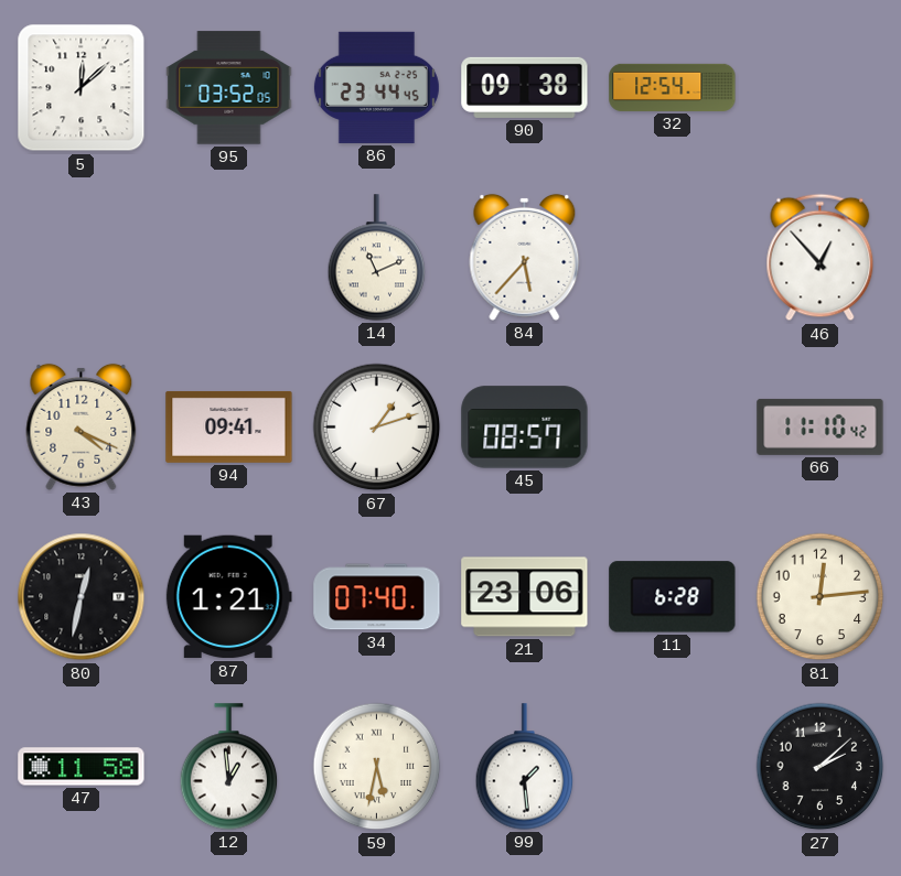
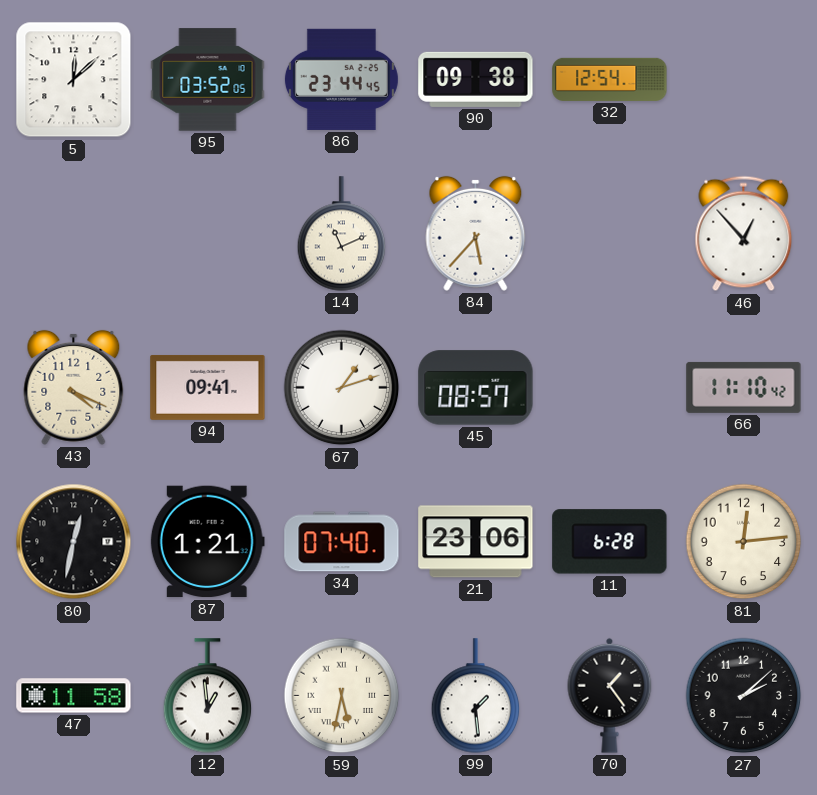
70: none -> 1:24 (610, 695)
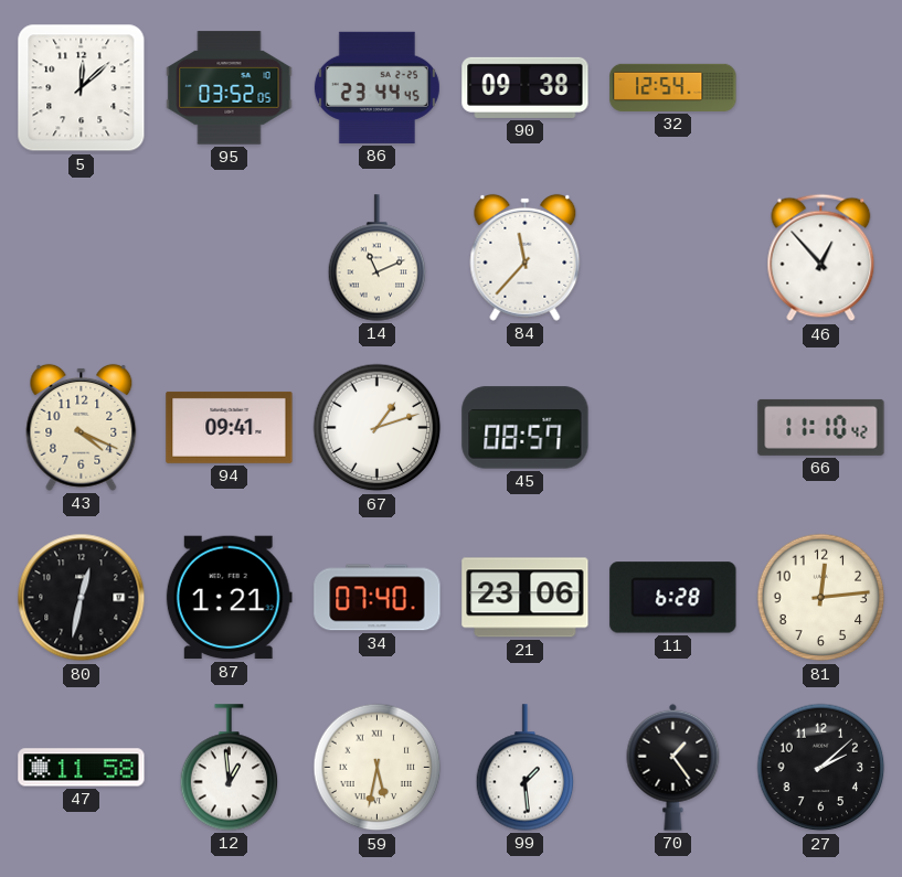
84: 5:37 -> 11:37 (526, 257)
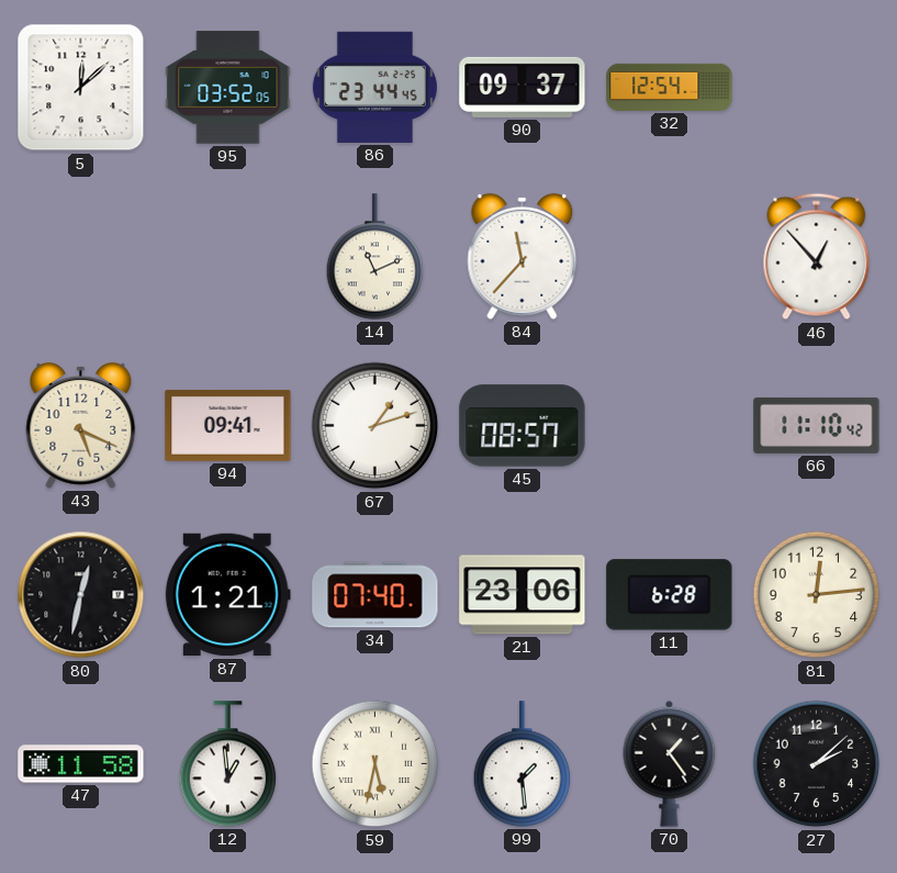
90: 09:38 -> 09:37 (523, 87)
43: 4:19 -> 5:19 (81, 425)
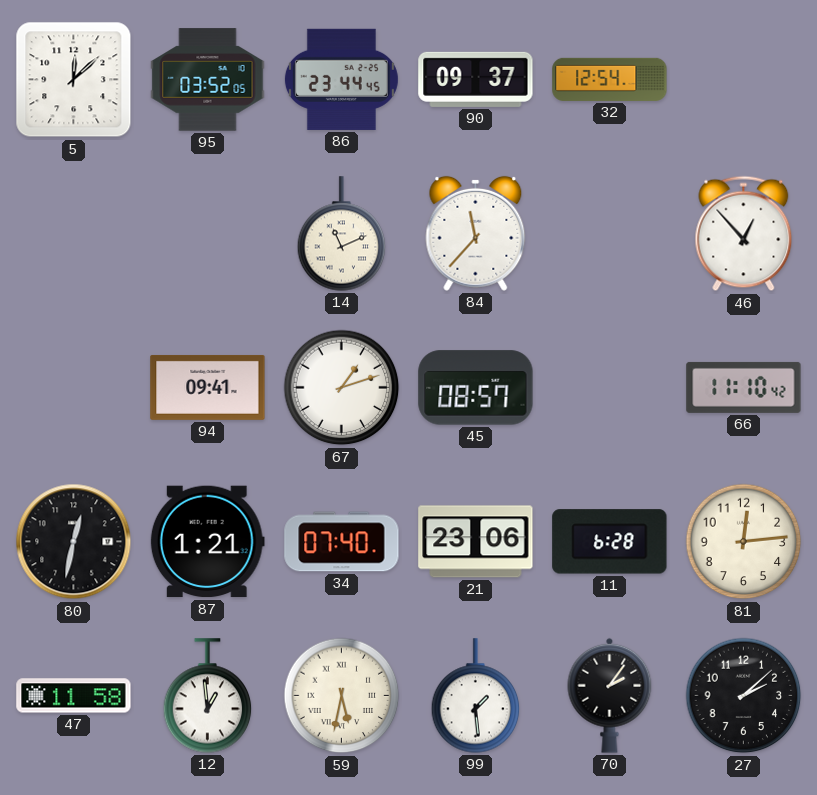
43: 5:19 -> none (81, 425)
70: 1:24 -> 2:06 (610, 695)
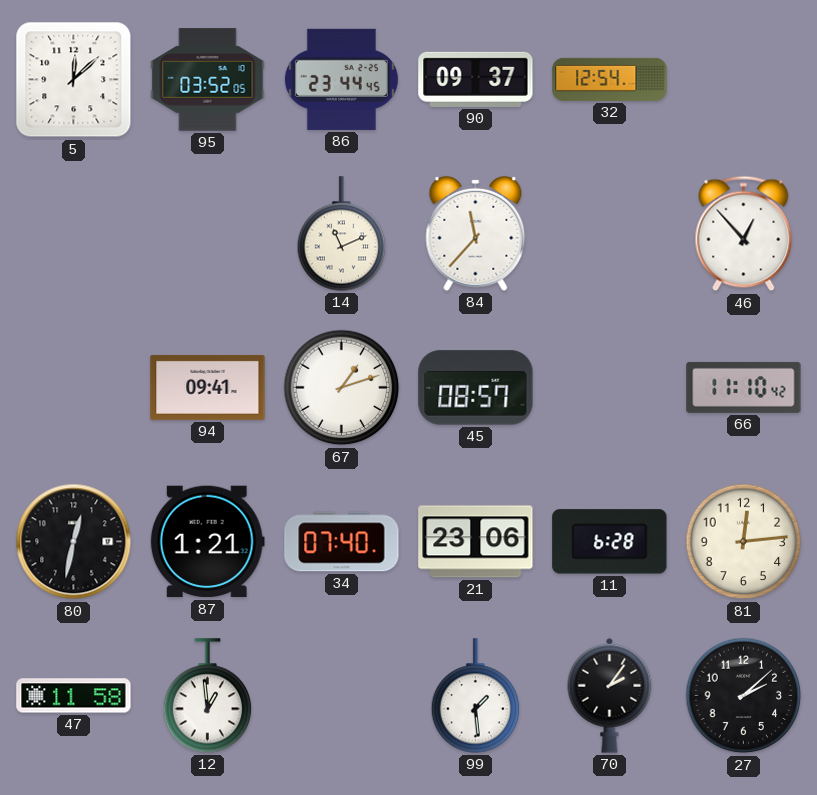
59: 5:32 -> none (342, 696)
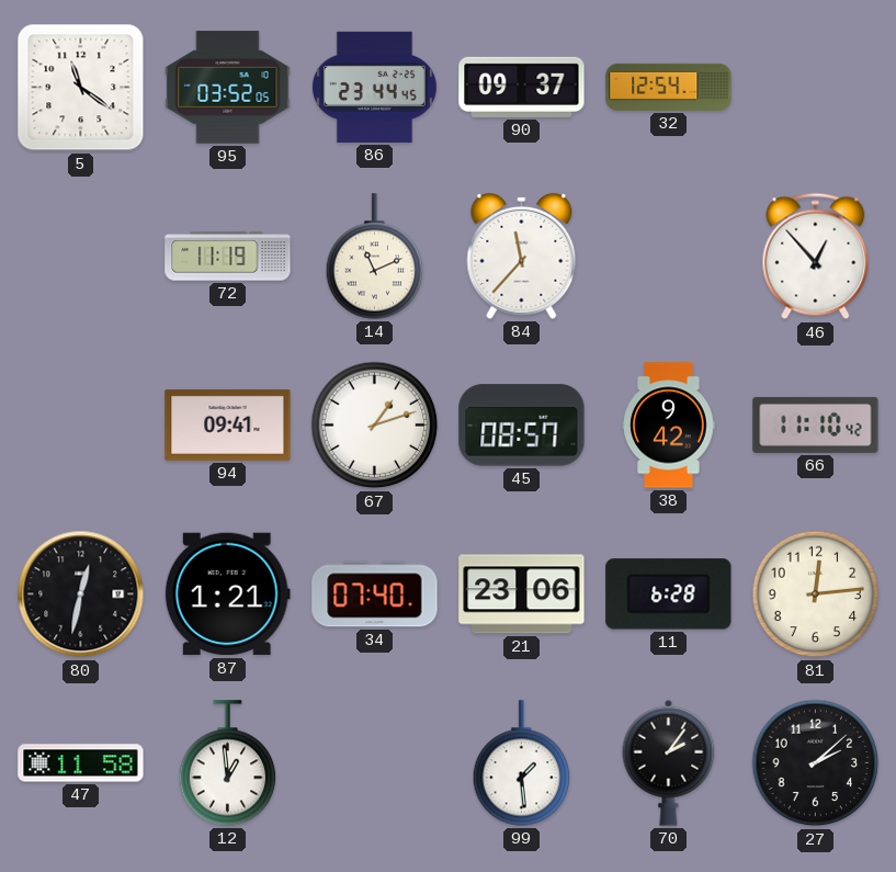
5: 12:08 -> 11:21 (81, 88)
72: none -> 11:19 (228, 257)
38: none -> 9:42 (669, 426)
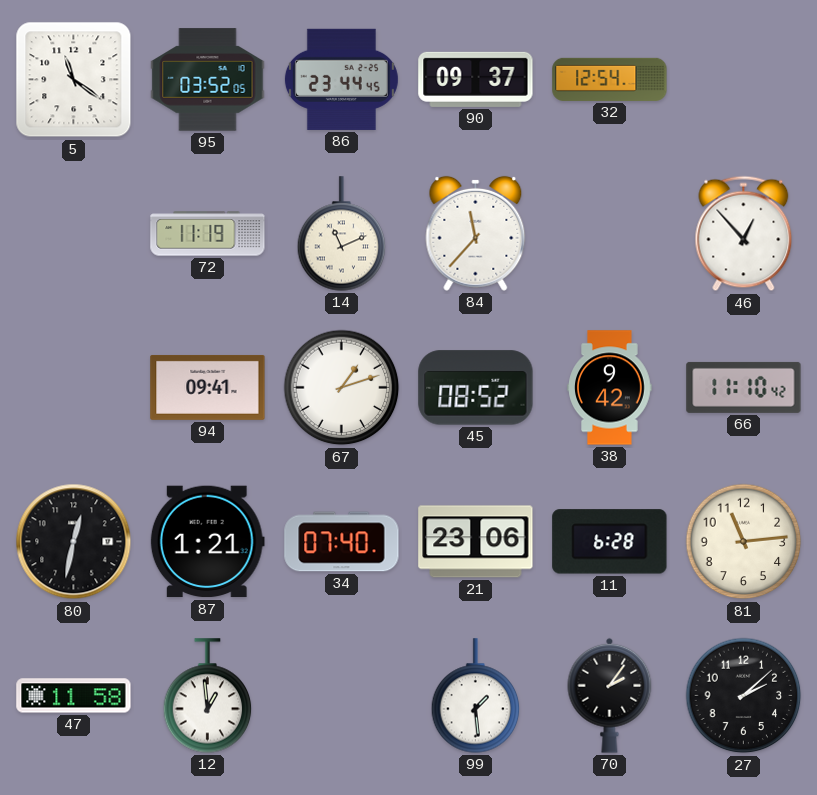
45: 08:57 -> 08:52 (476, 388)
81: 12:14 -> 11:14 (744, 542)
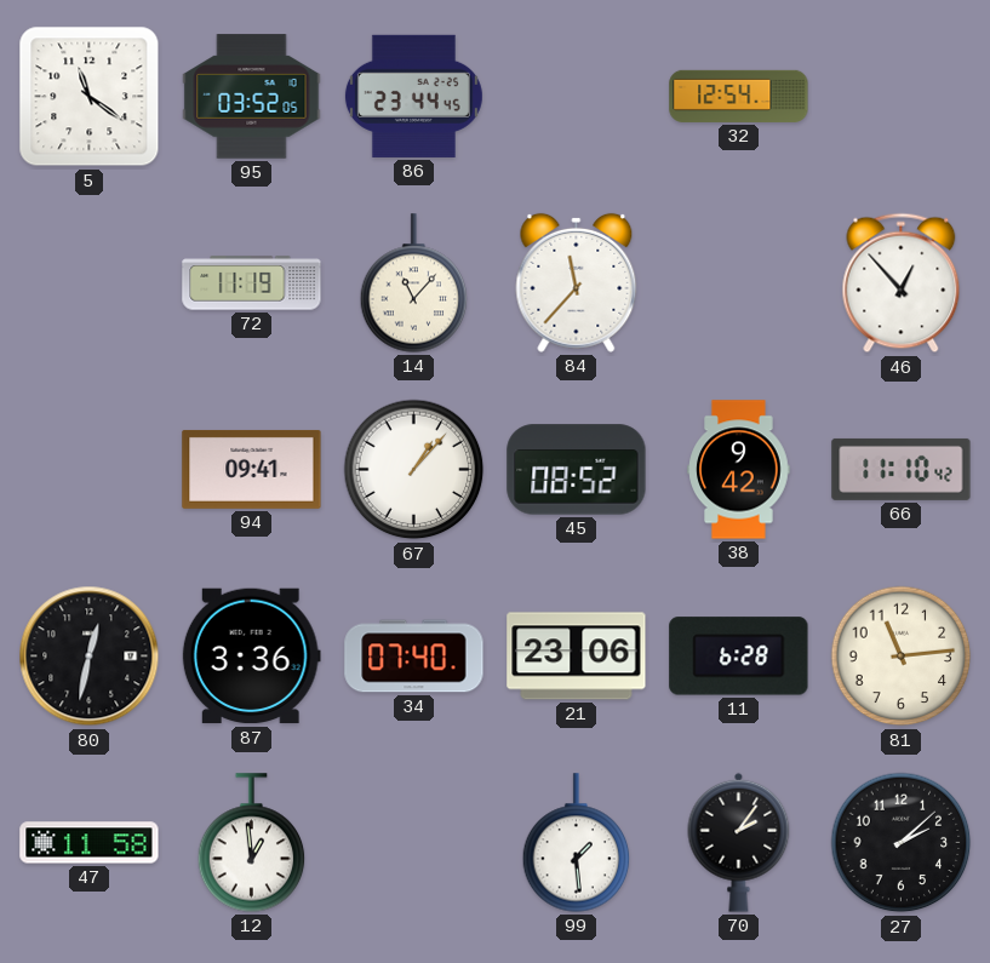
90: 09:37 -> none (476, 79)
14: 11:11 -> 11:07 (414, 283)
67: 1:12 -> 1:07 (414, 470)
87: 1:21 -> 3:36 (251, 657)
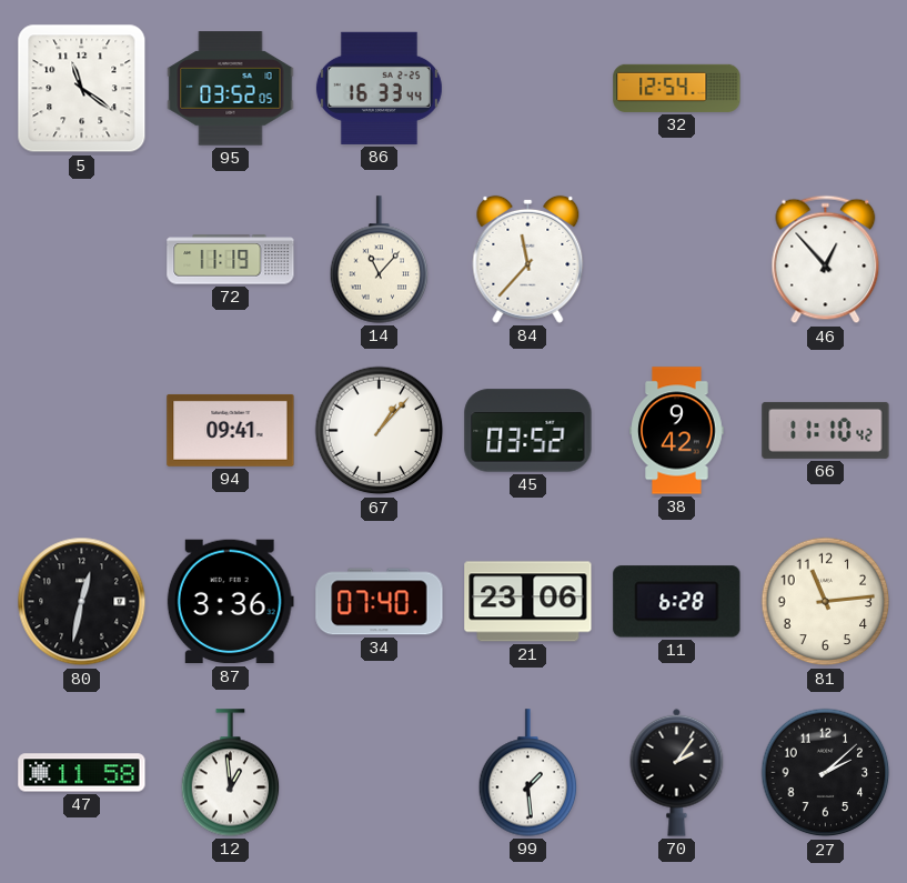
86: 23:44 -> 16:33 (379, 88)
45: 08:52 -> 03:52 (528, 431)
